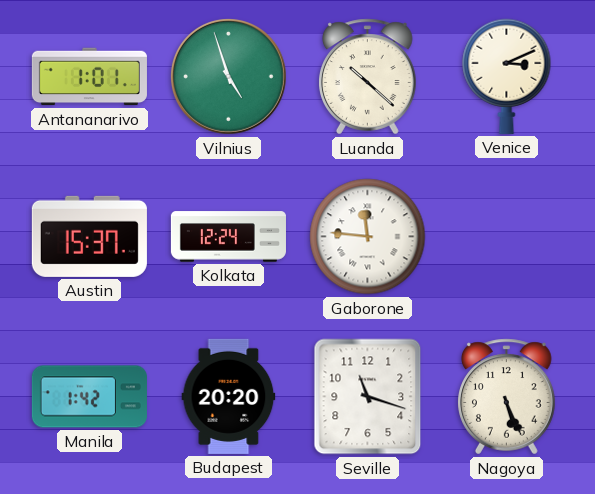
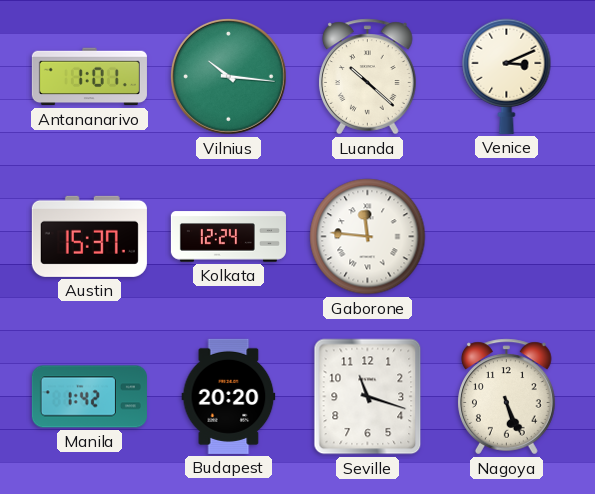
Vilnius: 4:57 -> 10:16 (228, 76)
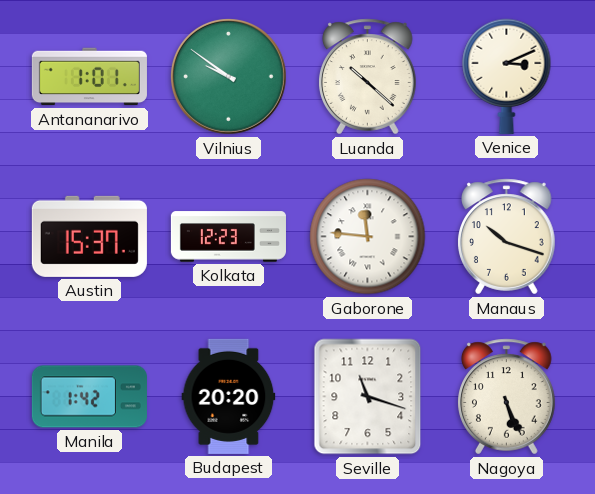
Vilnius: 10:16 -> 9:51 (228, 76)
Kolkata: 12:24 -> 12:23 (228, 237)
Manaus: none -> 10:18 (507, 237)
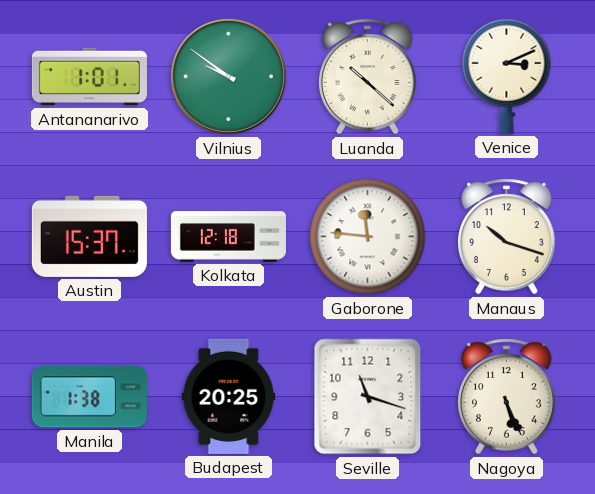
Kolkata: 12:23 -> 12:18 (228, 237)
Manila: 1:42 -> 1:38 (89, 397)
Budapest: 20:20 -> 20:25 (229, 396)
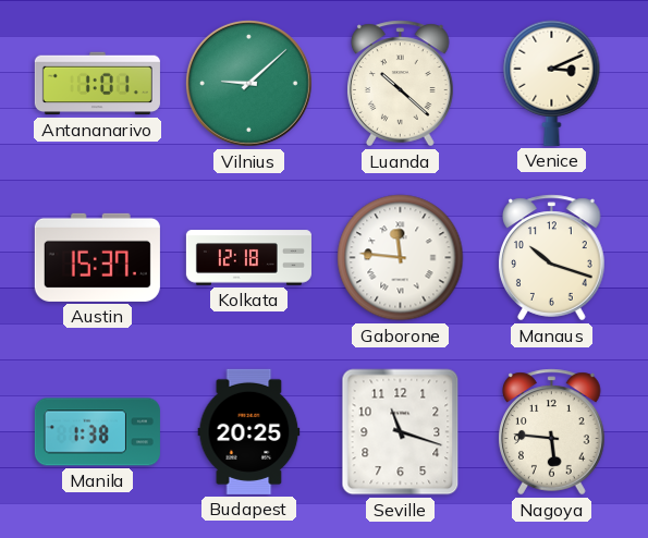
Vilnius: 9:51 -> 9:08 (248, 83)
Nagoya: 5:26 -> 5:46 (552, 432)
